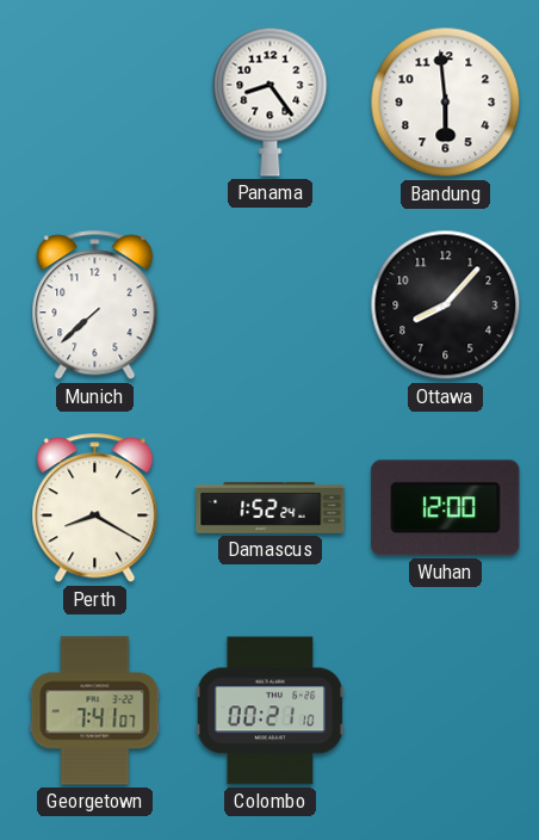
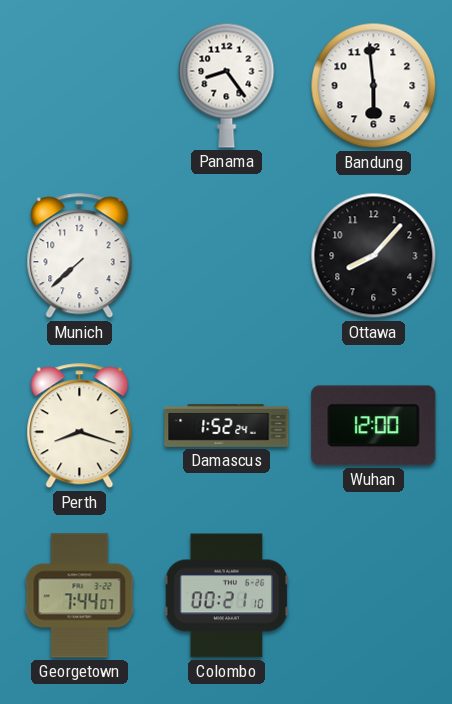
Perth: 8:20 -> 8:18 (80, 426)
Georgetown: 7:41 -> 7:44 (80, 596)
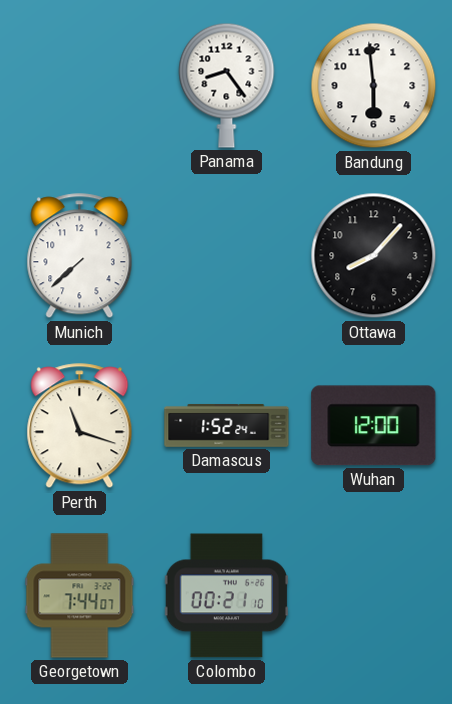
Perth: 8:18 -> 11:18 (80, 426)
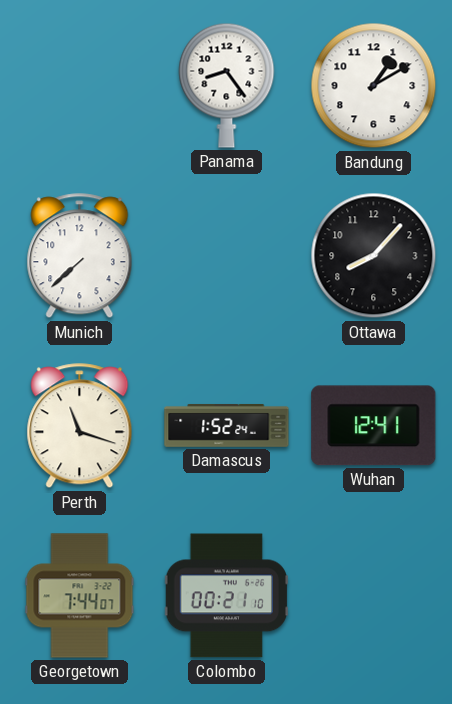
Bandung: 5:59 -> 1:10 (374, 86)
Wuhan: 12:00 -> 12:41 (374, 426)
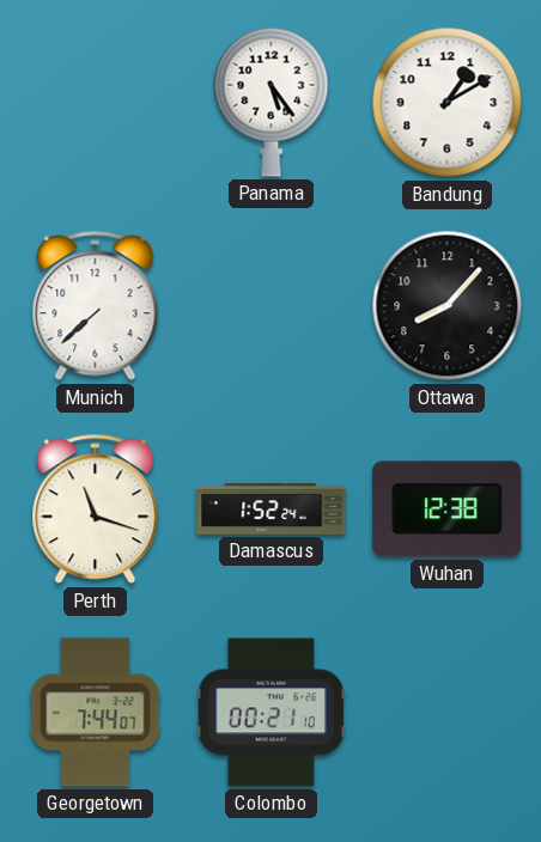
Panama: 8:24 -> 5:24 (272, 102)
Wuhan: 12:41 -> 12:38 (448, 510)
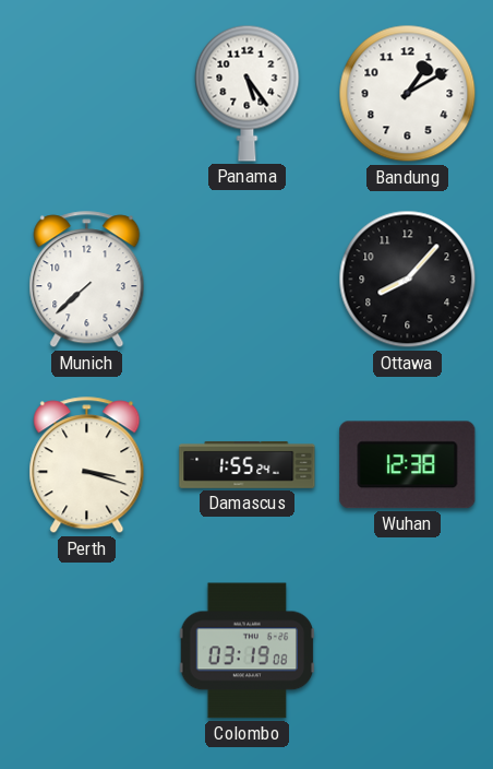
Perth: 11:18 -> 3:18 (87, 465)
Damascus: 1:52 -> 1:55 (248, 465)
Georgetown: 7:44 -> none (96, 713)
Colombo: 00:21 -> 03:19 (248, 651)
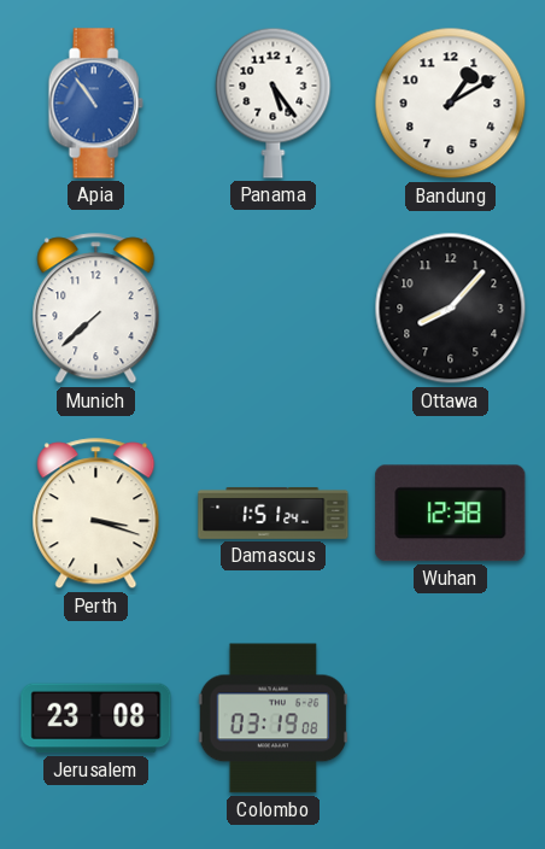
Apia: none -> 10:54 (95, 104)
Damascus: 1:55 -> 1:51 (274, 514)
Jerusalem: none -> 23:08 (96, 719)
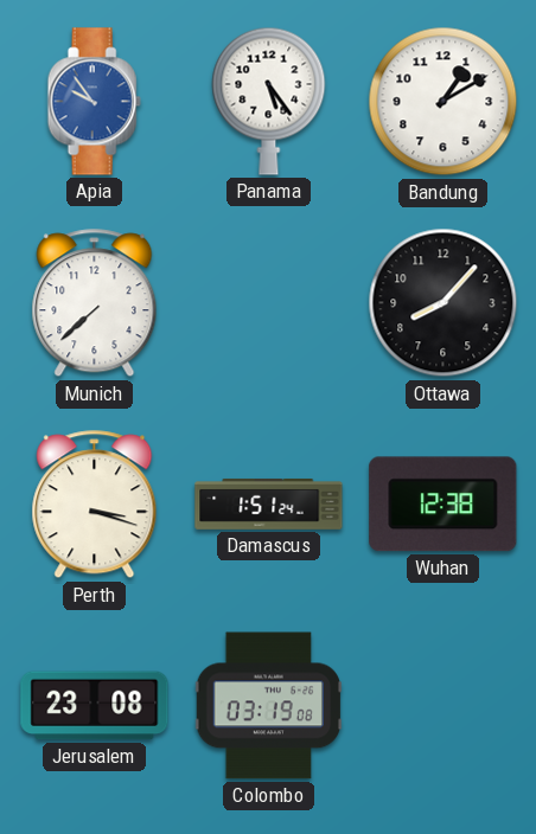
Apia: 10:54 -> 9:54 (94, 102)
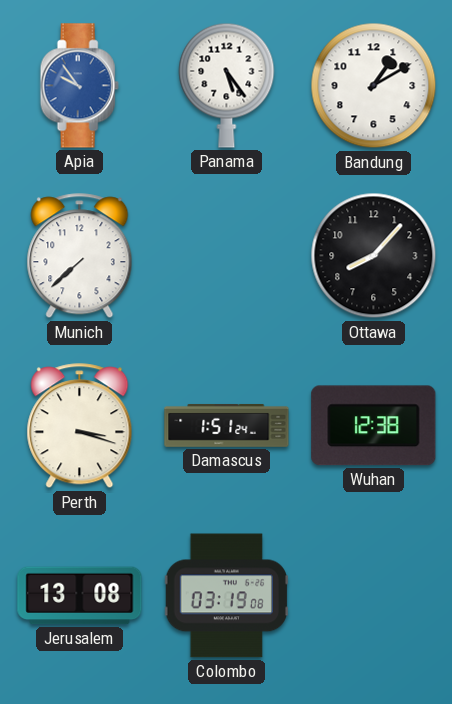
Jerusalem: 23:08 -> 13:08 (80, 596)
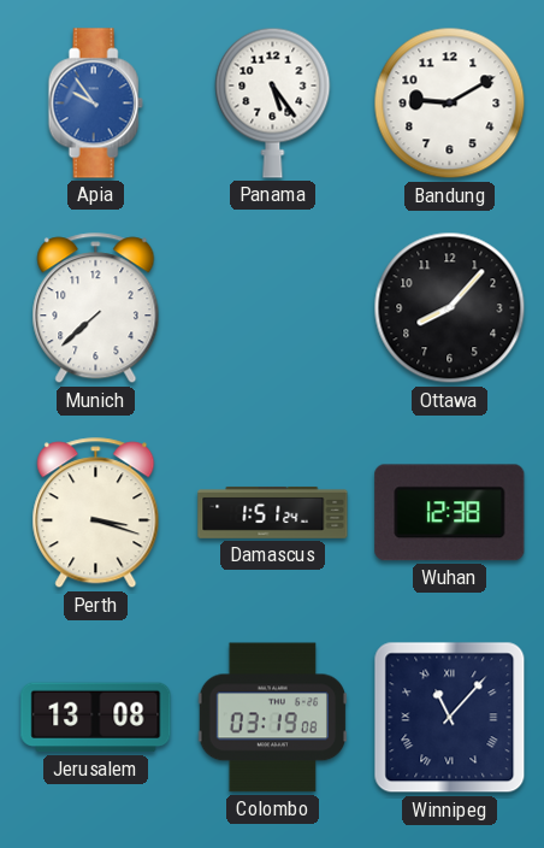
Bandung: 1:10 -> 9:10 (450, 104)
Winnipeg: none -> 11:07 (450, 718)
